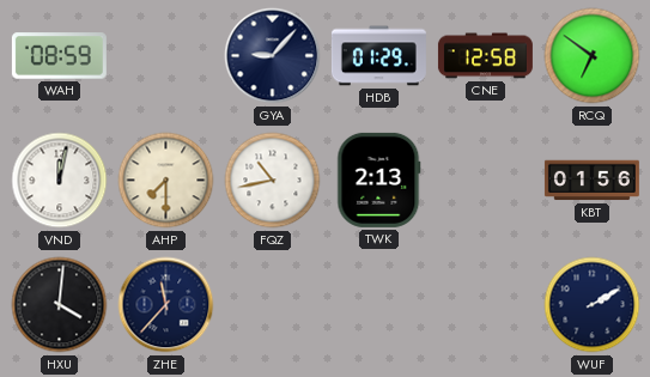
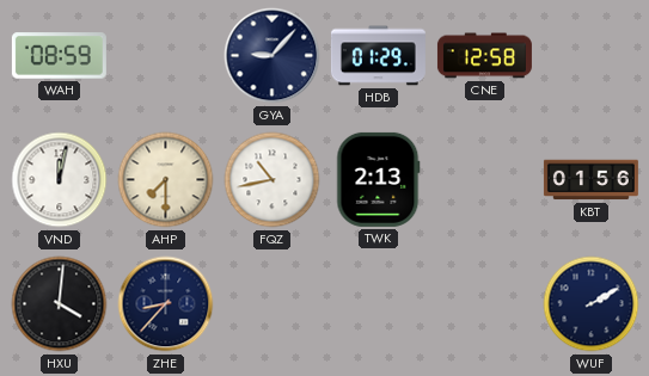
RCQ: 6:51 -> none (593, 56)
ZHE: 11:37 -> 8:37 (166, 304)
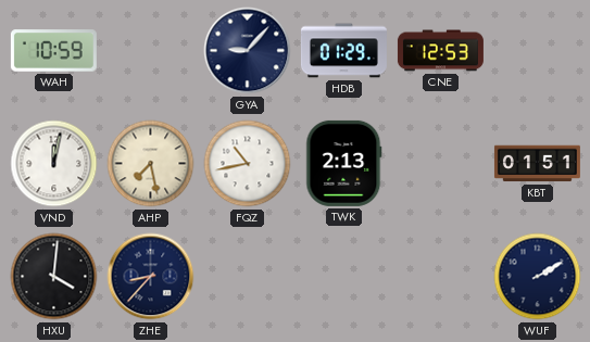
WAH: 08:59 -> 10:59 (53, 51)
CNE: 12:58 -> 12:53 (440, 51)
AHP: 7:30 -> 7:28 (151, 164)
KBT: 01:56 -> 01:51 (537, 164)
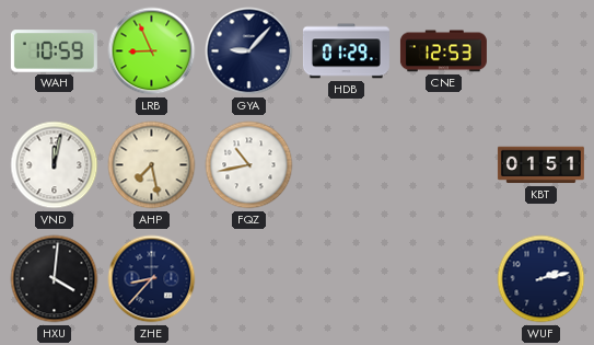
LRB: none -> 8:56 (152, 51)
TWK: 2:13 -> none (344, 163)
WUF: 2:10 -> 2:13 (541, 279)
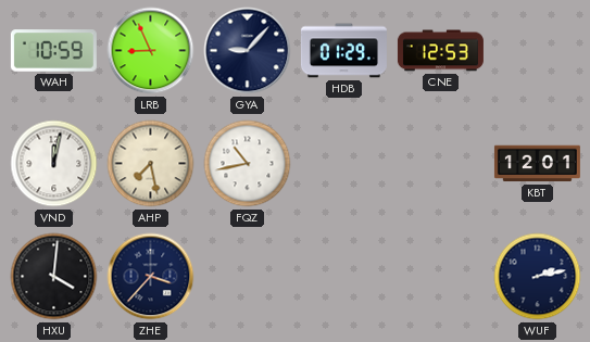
KBT: 01:51 -> 12:01 (537, 164)
ZHE: 8:37 -> 3:37 (151, 277)
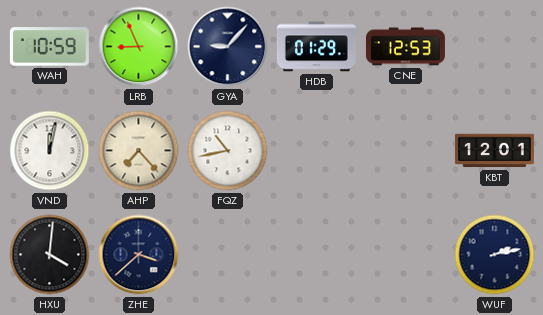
AHP: 7:28 -> 7:23 (139, 151)
ZHE: 3:37 -> 3:38 (139, 255)
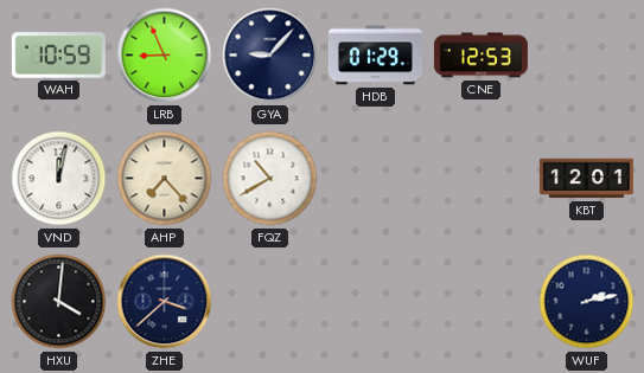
FQZ: 10:43 -> 10:40 (270, 179)
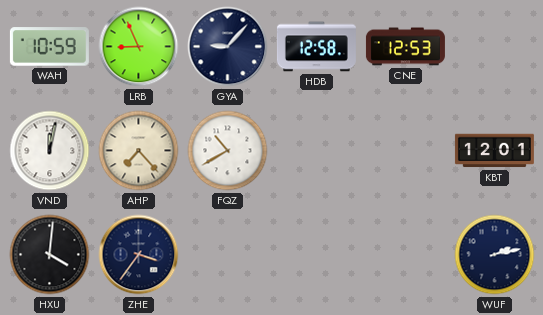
HDB: 01:29 -> 12:58 (316, 47)
ZHE: 3:38 -> 3:36 (139, 255)
